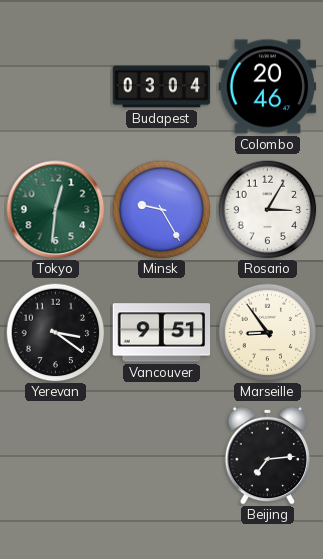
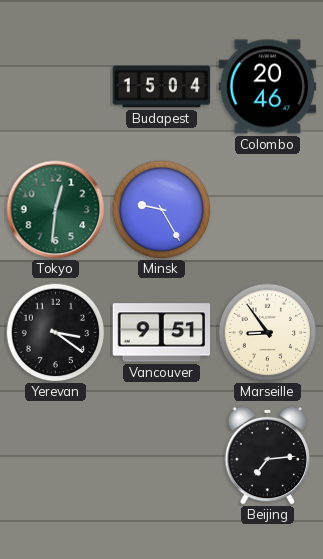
Budapest: 03:04 -> 15:04 (162, 87)
Rosario: 3:05 -> none (268, 210)
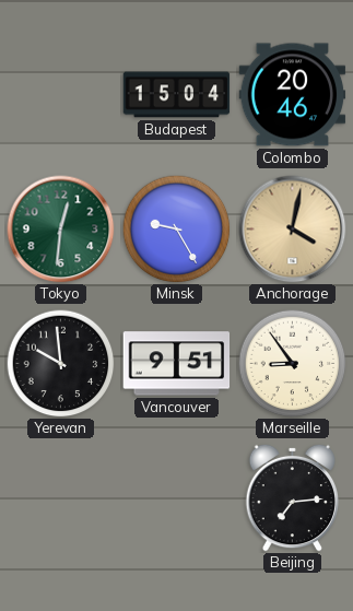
Anchorage: none -> 4:02 (293, 230)
Yerevan: 3:21 -> 9:59 (61, 364)
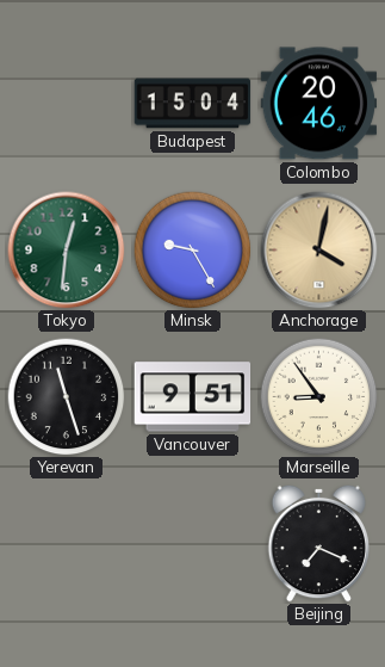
Yerevan: 9:59 -> 11:27 (67, 397)
Beijing: 7:14 -> 7:19 (319, 543)
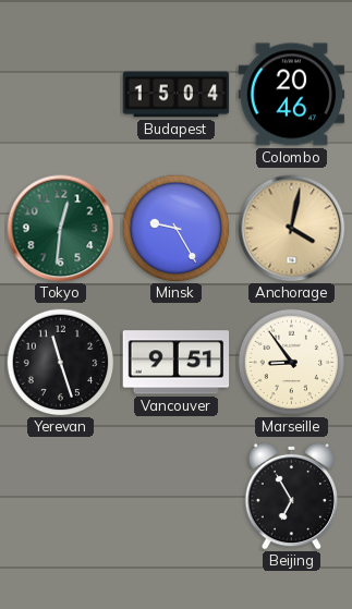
Beijing: 7:19 -> 6:55 (292, 496)
